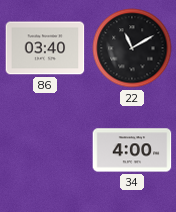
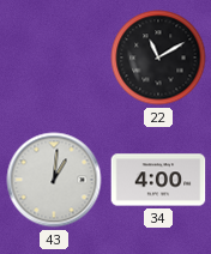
86: 03:40 -> none (45, 48)
43: none -> 1:01 (54, 180)
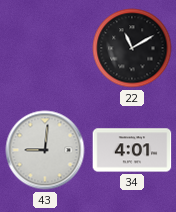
43: 1:01 -> 9:01 (45, 150)
34: 4:00 -> 4:01 (132, 150)
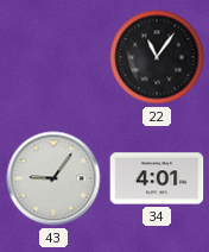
22: 11:10 -> 11:06 (157, 57)
43: 9:01 -> 9:06 (53, 178)
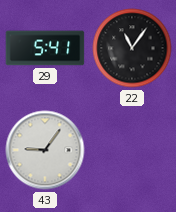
29: none -> 5:41 (45, 48)
34: 4:01 -> none (157, 178)
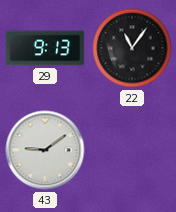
29: 5:41 -> 9:13 (45, 48)
43: 9:06 -> 9:09 (45, 150)
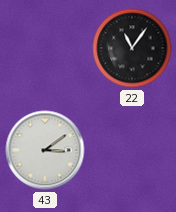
29: 9:13 -> none (45, 48)
43: 9:09 -> 3:09 (45, 150)
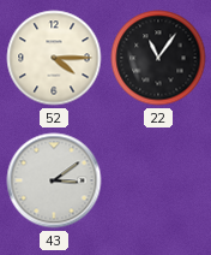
52: none -> 4:15 (54, 58)
